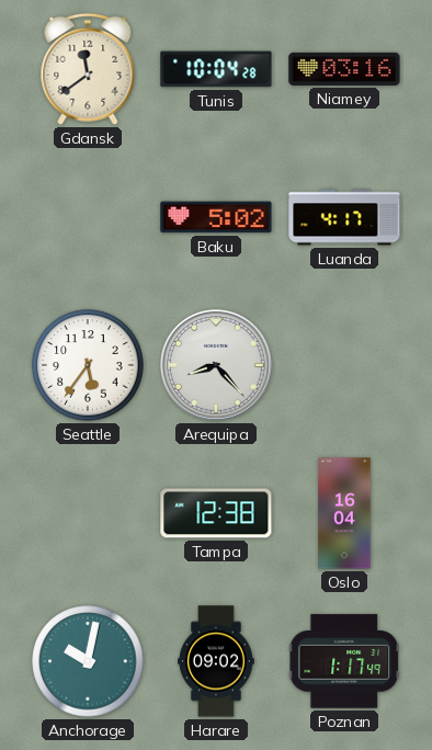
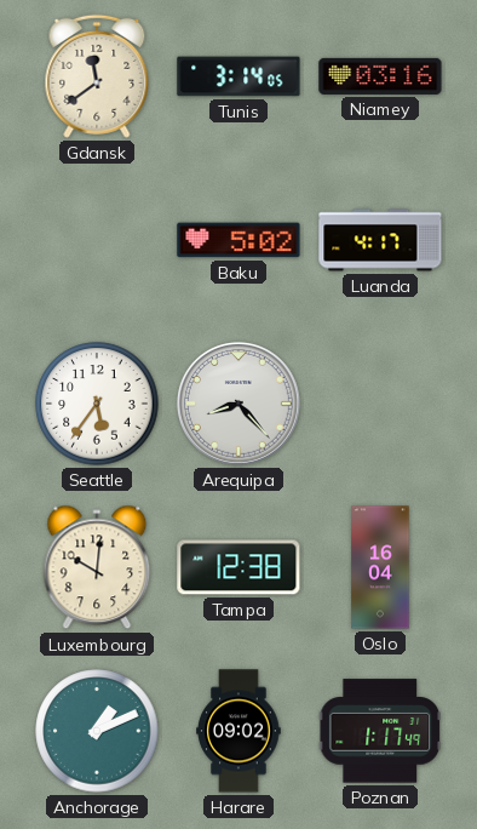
Tunis: 10:04 -> 3:14 (238, 76)
Luxembourg: none -> 10:01 (97, 567)
Anchorage: 10:02 -> 1:11 (97, 731)
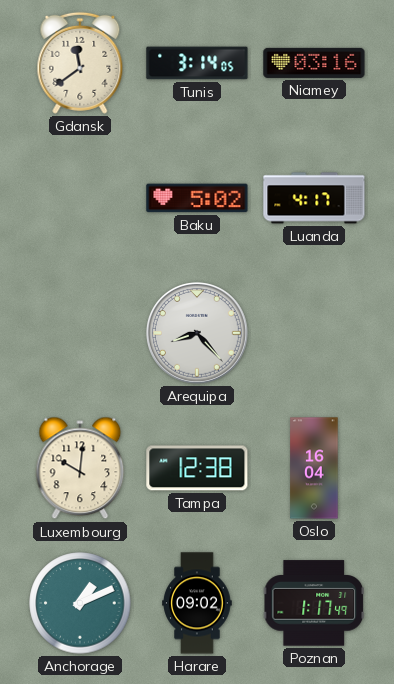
Seattle: 5:36 -> none (97, 404)
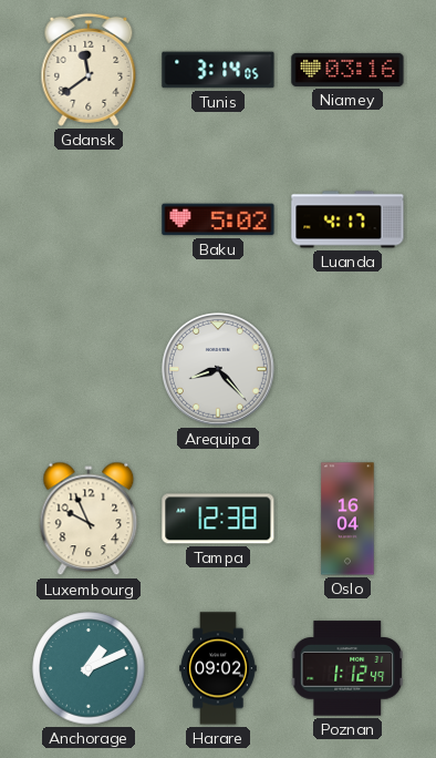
Luxembourg: 10:01 -> 9:56 (89, 519)
Poznan: 1:17 -> 1:12 (346, 668)
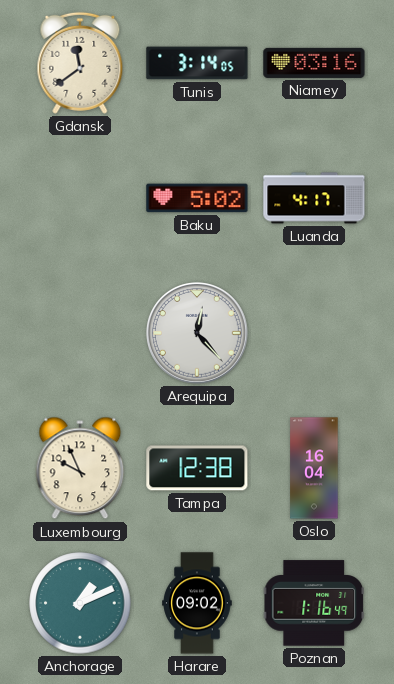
Arequipa: 8:23 -> 12:23 (197, 333)
Poznan: 1:12 -> 1:16 (313, 603)
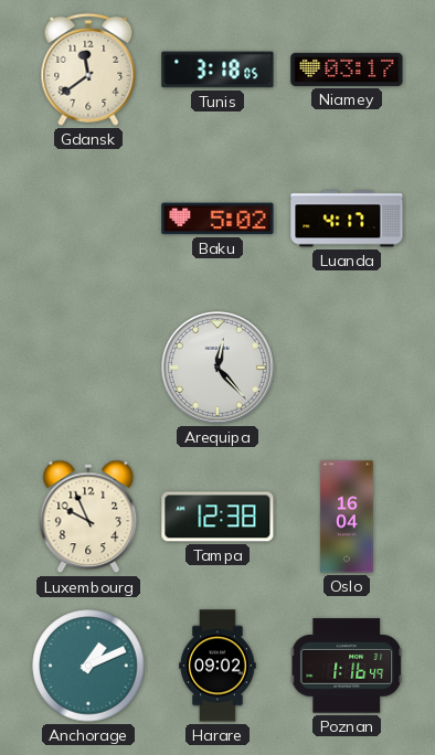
Tunis: 3:14 -> 3:18 (217, 70)
Niamey: 03:16 -> 03:17 (347, 70)
